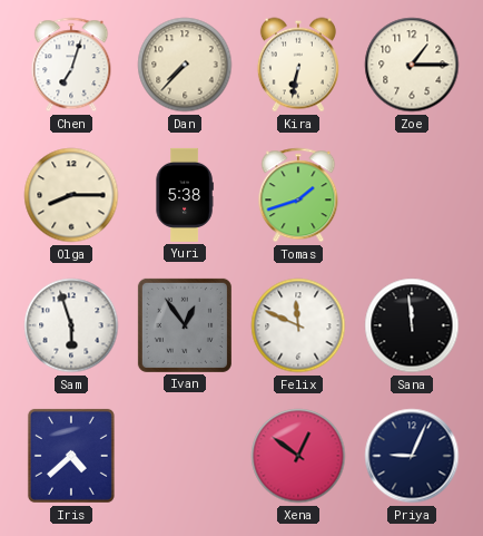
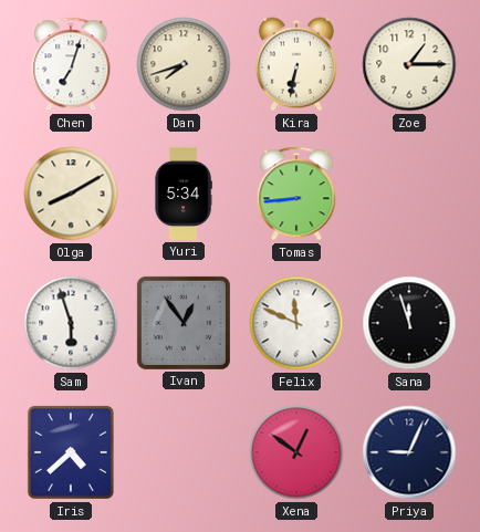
Dan: 7:37 -> 7:42 (184, 64)
Olga: 8:15 -> 8:10 (71, 194)
Yuri: 5:38 -> 5:34 (184, 194)
Tomas: 1:42 -> 8:44 (296, 194)
Sana: 11:59 -> 11:57 (409, 323)
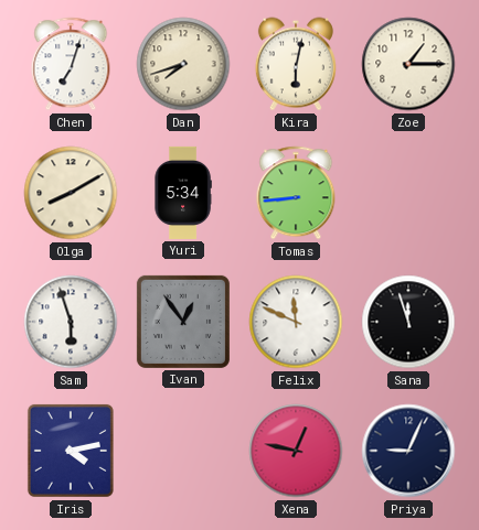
Kira: 6:32 -> 6:02 (296, 64)
Iris: 4:38 -> 4:13 (71, 451)
Xena: 12:51 -> 12:47 (296, 451)
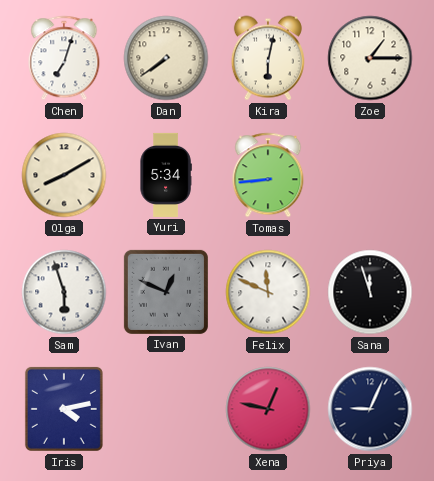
Dan: 7:42 -> 7:39 (166, 58)
Ivan: 12:54 -> 12:49 (166, 292)
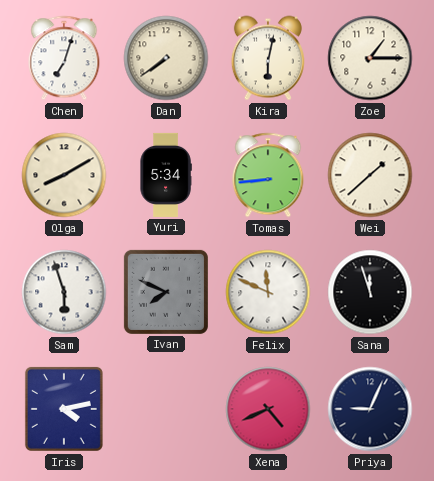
Wei: none -> 1:38 (370, 175)
Ivan: 12:49 -> 7:49 (166, 292)
Xena: 12:47 -> 4:41 (268, 409)
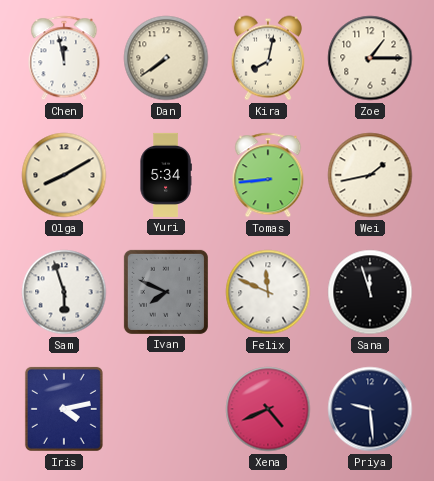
Chen: 7:03 -> 11:58 (64, 58)
Kira: 6:02 -> 8:02 (268, 58)
Wei: 1:38 -> 1:43 (370, 175)
Priya: 9:04 -> 9:29 (370, 409)
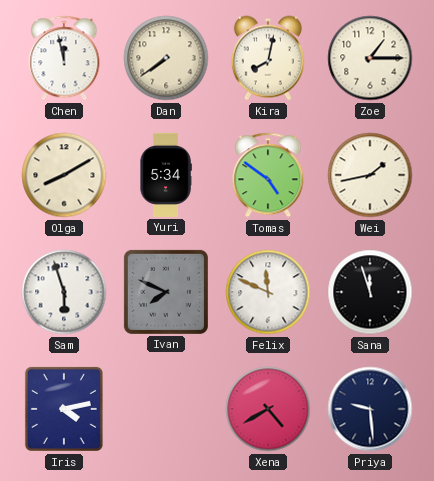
Tomas: 8:44 -> 4:51 (268, 175)
Xena: 4:41 -> 4:40 (268, 409)
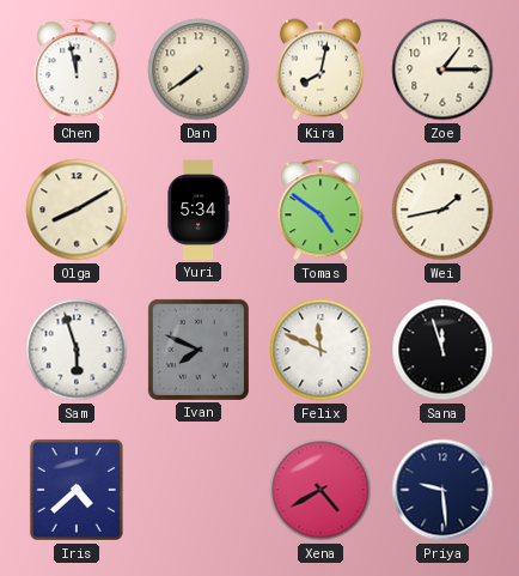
Iris: 4:13 -> 4:38 (77, 490)
